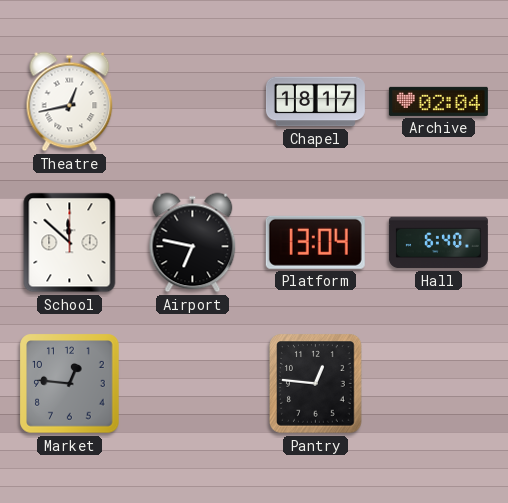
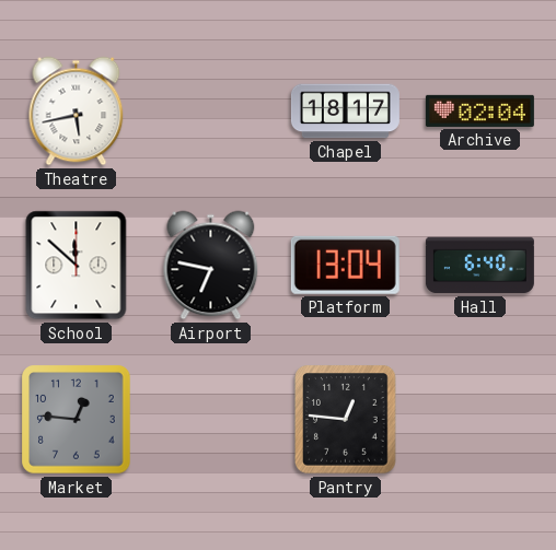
Theatre: 12:43 -> 5:43 (77, 112)
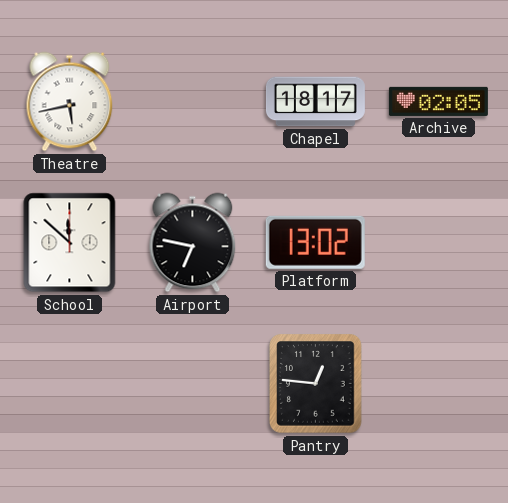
Archive: 02:04 -> 02:05 (438, 101)
Platform: 13:04 -> 13:02 (315, 242)
Hall: 6:40 -> none (479, 266)
Market: 12:46 -> none (77, 420)
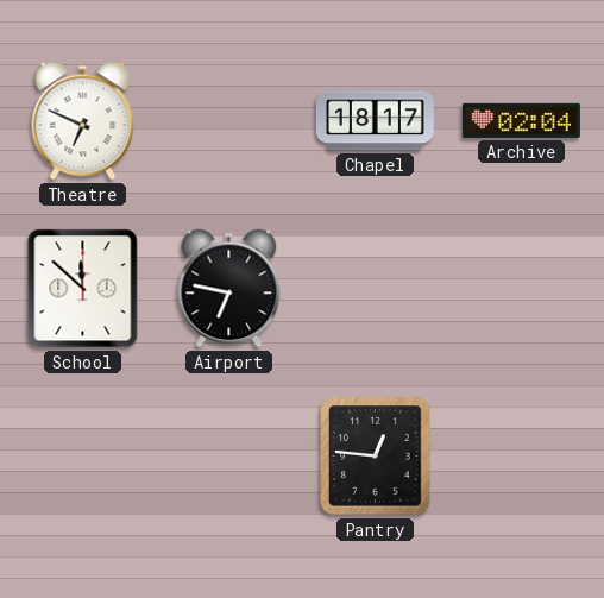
Theatre: 5:43 -> 6:49 (83, 121)
Archive: 02:05 -> 02:04 (521, 120)
Platform: 13:02 -> none (315, 242)
